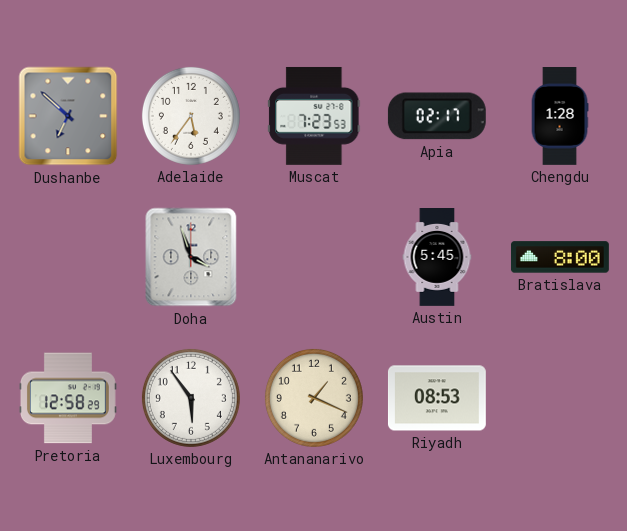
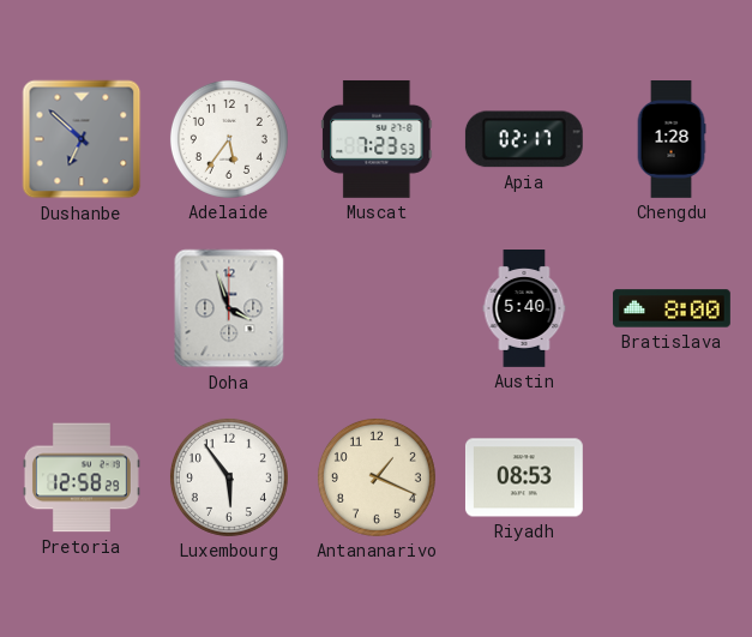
Austin: 5:45 -> 5:40 (524, 310)
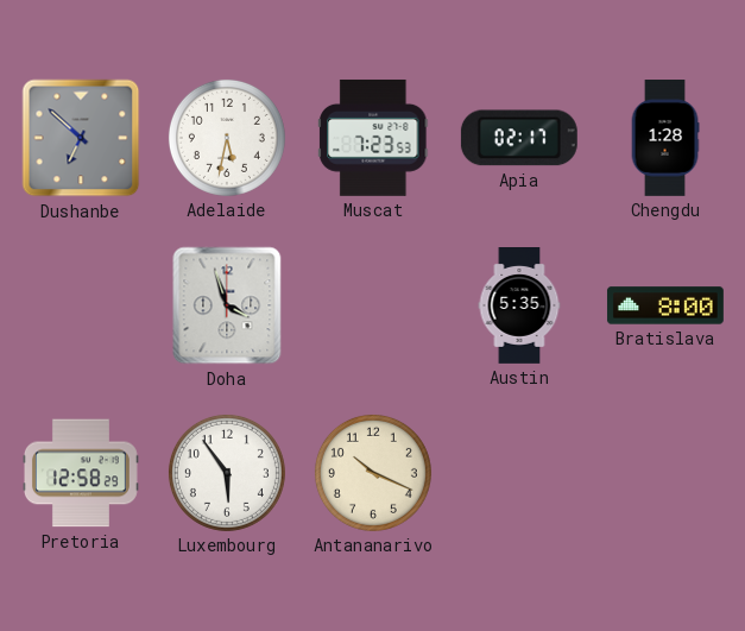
Adelaide: 5:36 -> 5:32 (227, 138)
Austin: 5:40 -> 5:35 (519, 307)
Antananarivo: 1:19 -> 10:19 (373, 473)
Riyadh: 08:53 -> none (524, 477)
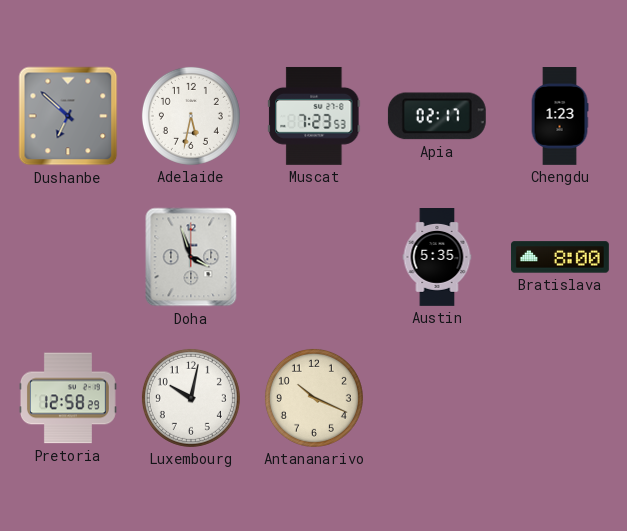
Chengdu: 1:28 -> 1:23 (560, 117)
Luxembourg: 5:54 -> 10:02 (191, 398)
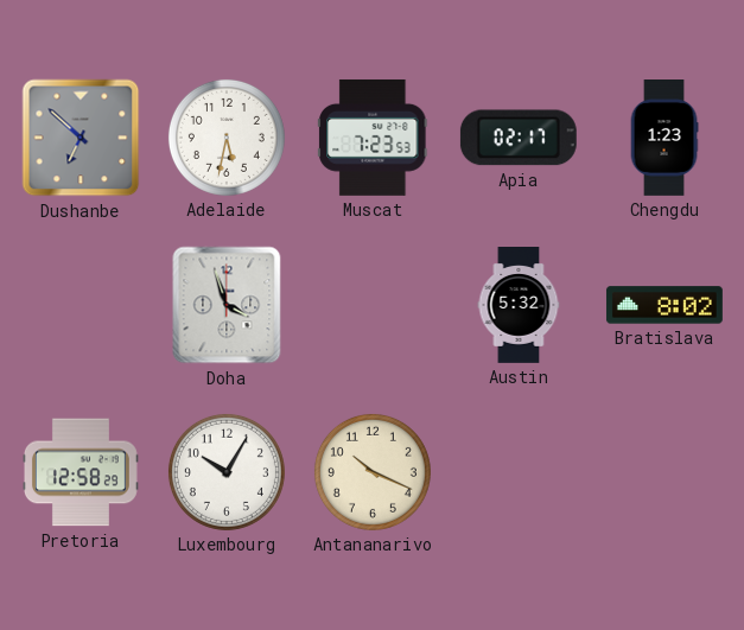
Austin: 5:35 -> 5:32 (519, 306)
Bratislava: 8:00 -> 8:02 (664, 305)
Luxembourg: 10:02 -> 10:05 (227, 472)
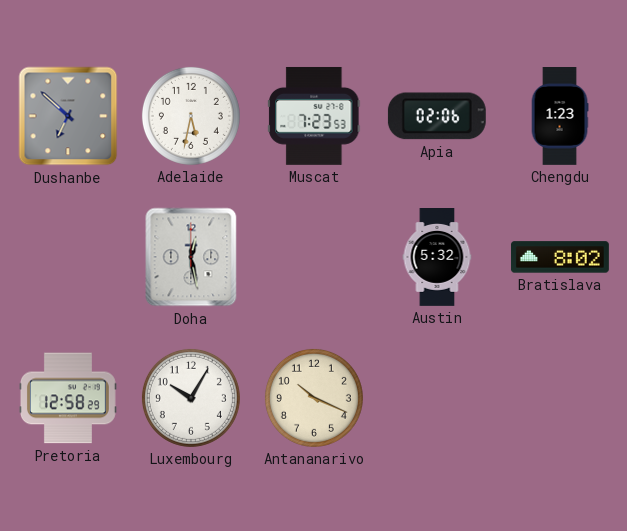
Apia: 02:17 -> 02:06 (437, 116)
Doha: 3:57 -> 12:28 (191, 257)
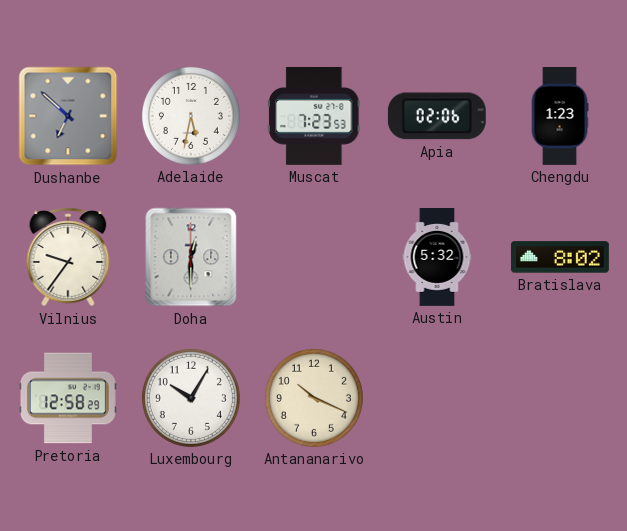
Vilnius: none -> 9:36 (68, 257)
Doha: 12:28 -> 12:30 (191, 257)
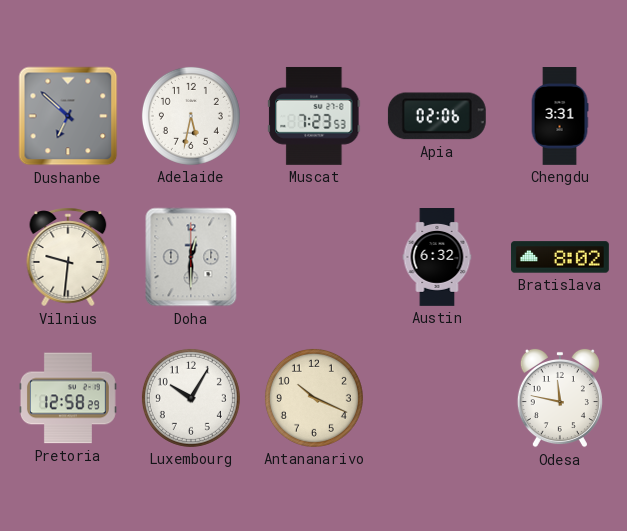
Chengdu: 1:23 -> 3:31 (560, 117)
Vilnius: 9:36 -> 9:31 (68, 257)
Austin: 5:32 -> 6:32 (437, 258)
Odesa: none -> 11:47 (560, 398)
